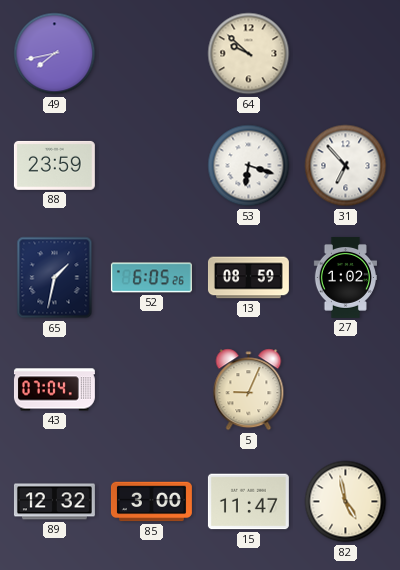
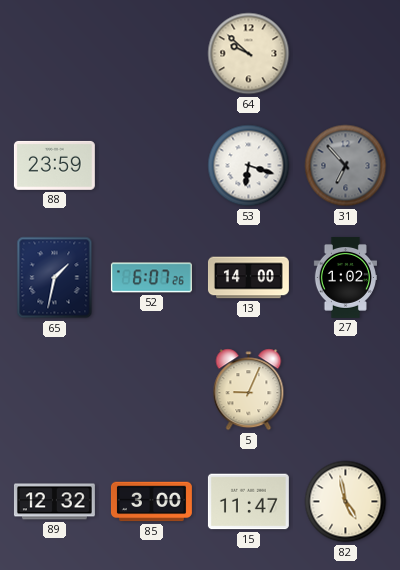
49: 7:43 -> none (55, 54)
31 dial: white -> grey (346, 166)
52: 6:05 -> 6:07 (151, 278)
13: 08:59 -> 14:00 (248, 278)
43: 07:04 -> none (54, 390)
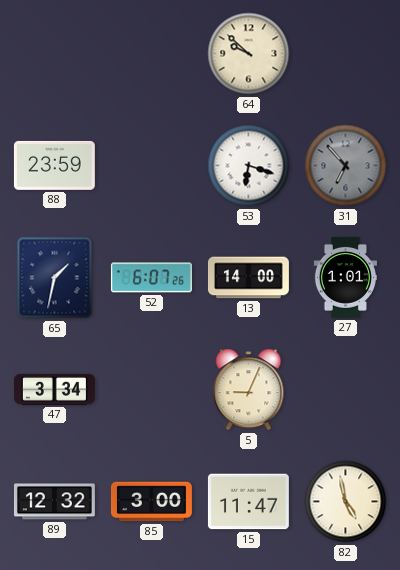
27: 1:02 -> 1:01 (345, 277)
47: none -> 3:34 (54, 389)
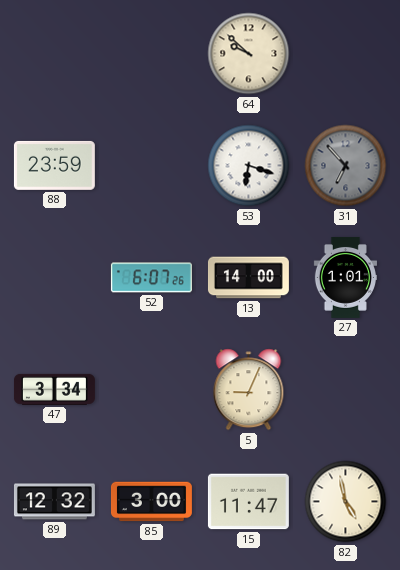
65: 1:32 -> none (55, 278)
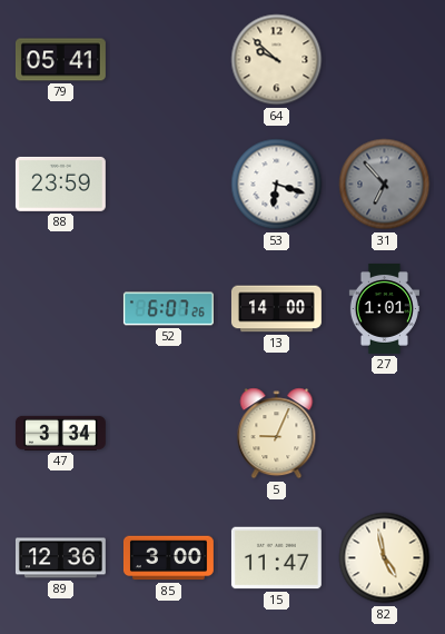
79: none -> 05:41 (60, 60)
89: 12:32 -> 12:36 (60, 558)
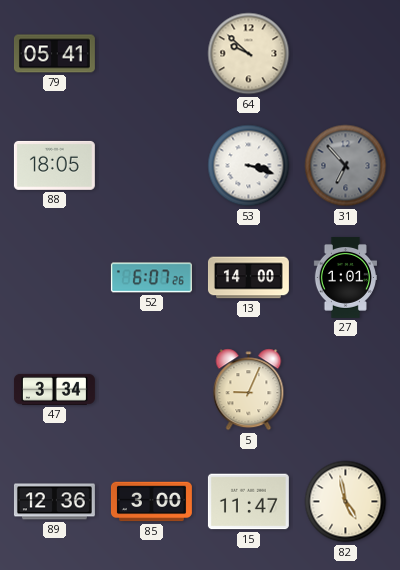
88: 23:59 -> 18:05 (54, 165)
53: 6:18 -> 3:18 (249, 166)
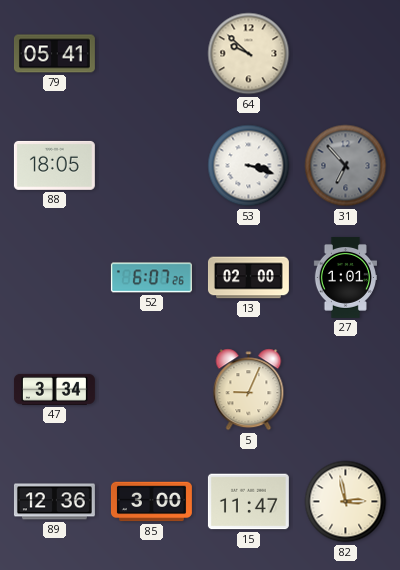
13: 14:00 -> 02:00 (248, 278)
82: 4:58 -> 2:58 (346, 502)
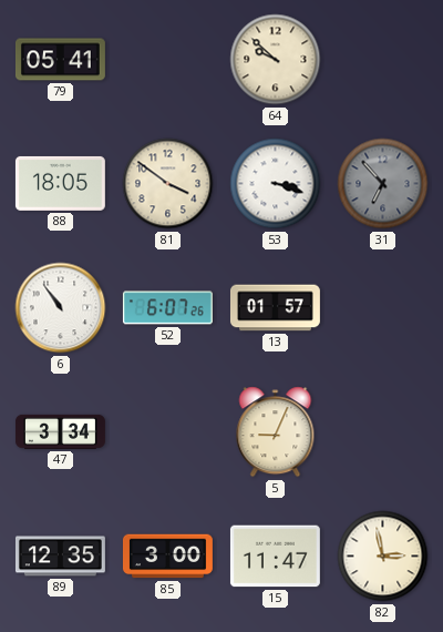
81: none -> 3:51 (168, 184)
6: none -> 10:54 (61, 308)
13: 02:00 -> 01:57 (275, 308)
27: 1:01 -> none (345, 277)
89: 12:36 -> 12:35 (60, 557)
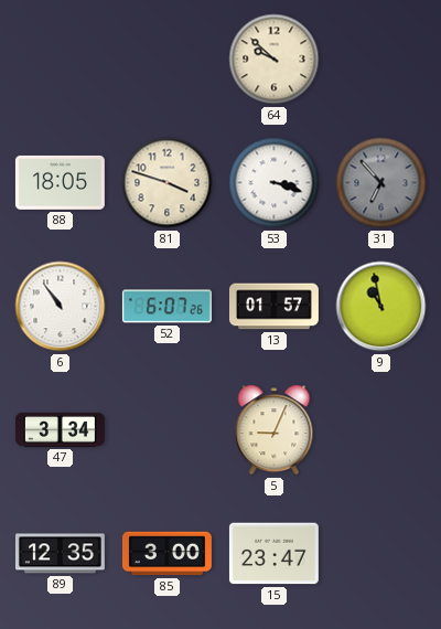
79: 05:41 -> none (60, 60)
81: 3:51 -> 3:48 (168, 183)
9: none -> 10:58 (381, 307)
15: 11:47 -> 23:47 (273, 554)
82: 2:58 -> none (383, 557)
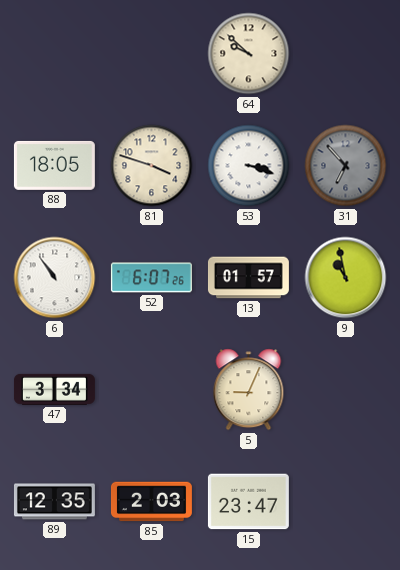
85: 3:00 -> 2:03 (151, 502)
